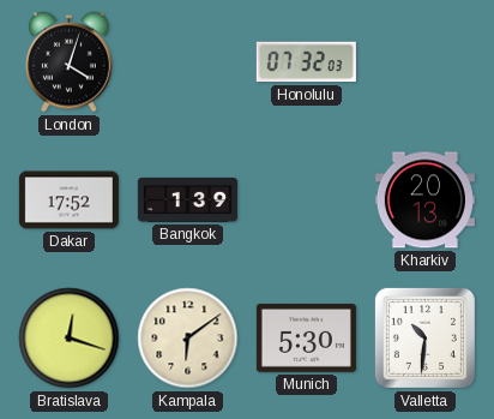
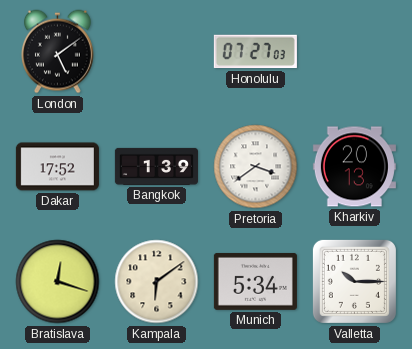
London: 4:03 -> 5:09 (57, 52)
Honolulu: 07:32 -> 07:27 (255, 52)
Pretoria: none -> 3:39 (256, 167)
Munich: 5:30 -> 5:34 (255, 281)
Valletta: 10:31 -> 10:15 (354, 281)
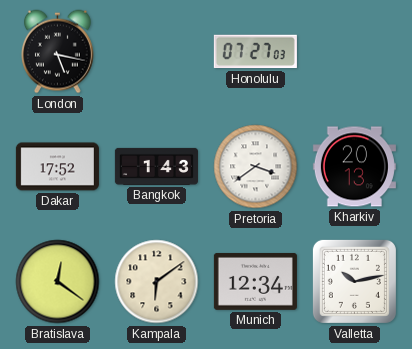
London: 5:09 -> 5:17 (57, 52)
Bangkok: 1:39 -> 1:43 (156, 166)
Bratislava: 12:18 -> 12:21 (58, 282)
Munich: 5:34 -> 12:34 (255, 281)
Valletta: 10:15 -> 10:13 (354, 281)
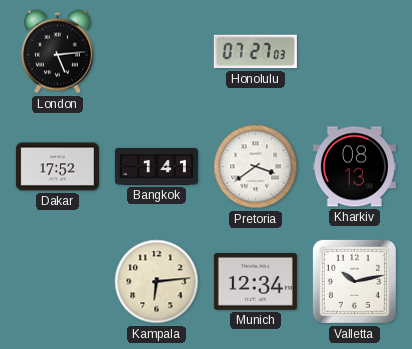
London: 5:17 -> 5:14 (57, 52)
Bangkok: 1:43 -> 1:41 (156, 166)
Kharkiv: 20:13 -> 08:13 (354, 167)
Bratislava: 12:21 -> none (58, 282)
Kampala: 6:09 -> 6:14 (157, 282)
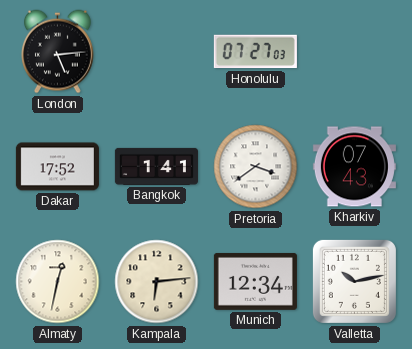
Kharkiv: 08:13 -> 07:43 (354, 167)
Almaty: none -> 12:32 (58, 282)
